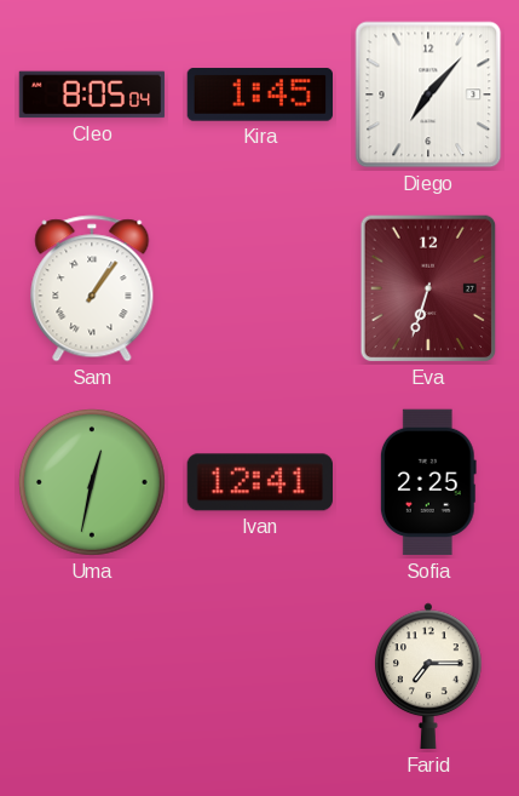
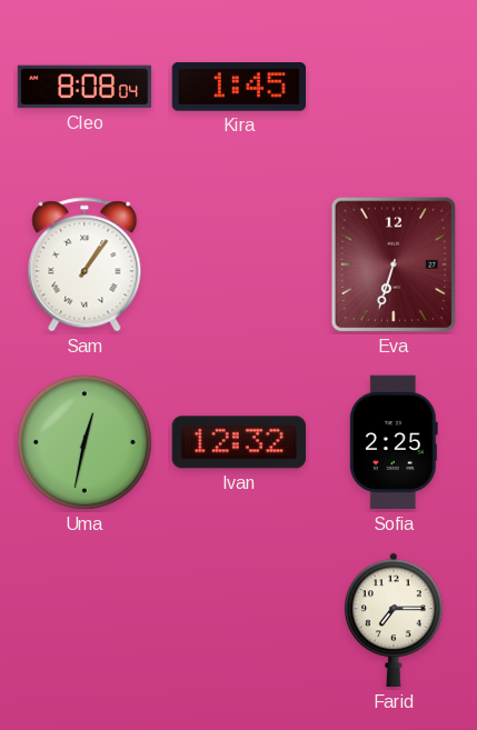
Cleo: 8:05 -> 8:08 (85, 87)
Diego: 7:07 -> none (428, 95)
Ivan: 12:41 -> 12:32 (238, 442)
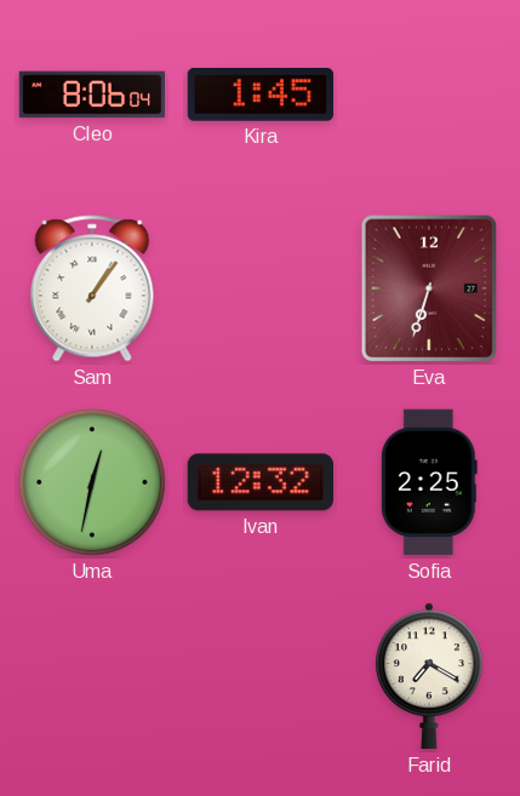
Cleo: 8:08 -> 8:06 (92, 95)
Farid: 7:15 -> 7:20 (430, 676)
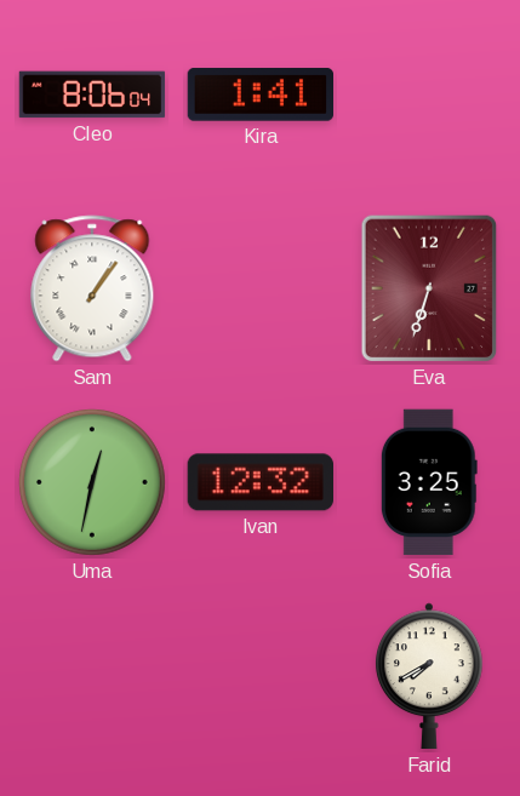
Kira: 1:45 -> 1:41 (259, 95)
Sofia: 2:25 -> 3:25 (429, 482)
Farid: 7:20 -> 7:40 (430, 676)
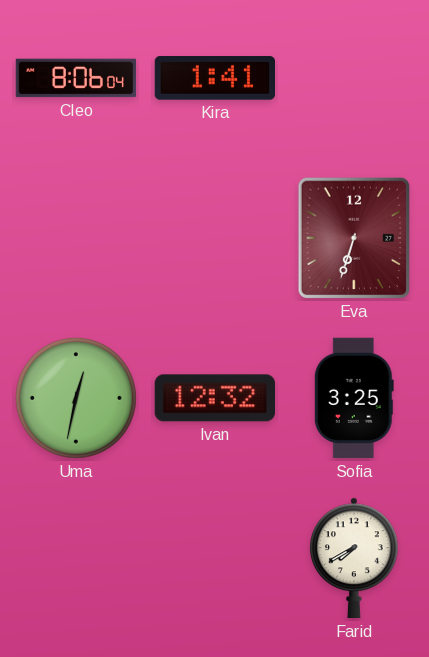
Sam: 1:06 -> none (92, 288)
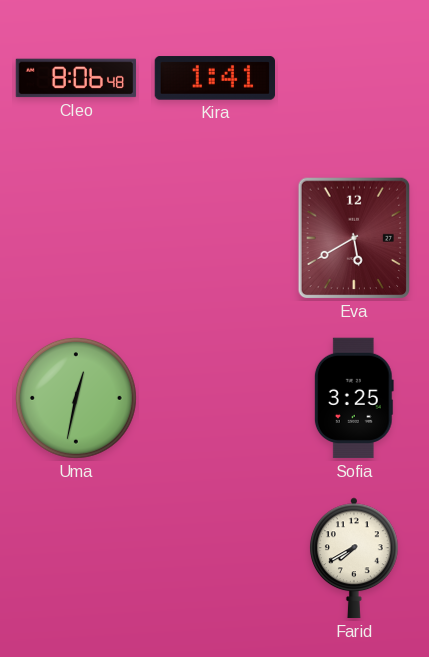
Cleo: 8:06:04 -> 8:06:48 (76, 78)
Eva: 6:33 -> 5:40 (354, 238)
Ivan: 12:32 -> none (214, 398)
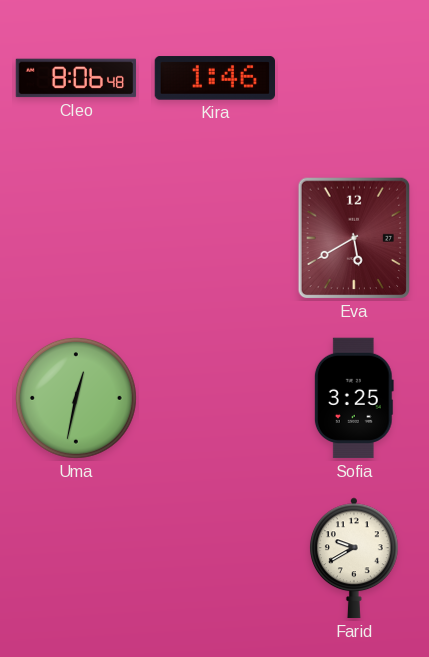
Kira: 1:41 -> 1:46 (214, 78)
Farid: 7:40 -> 9:40 (355, 558)
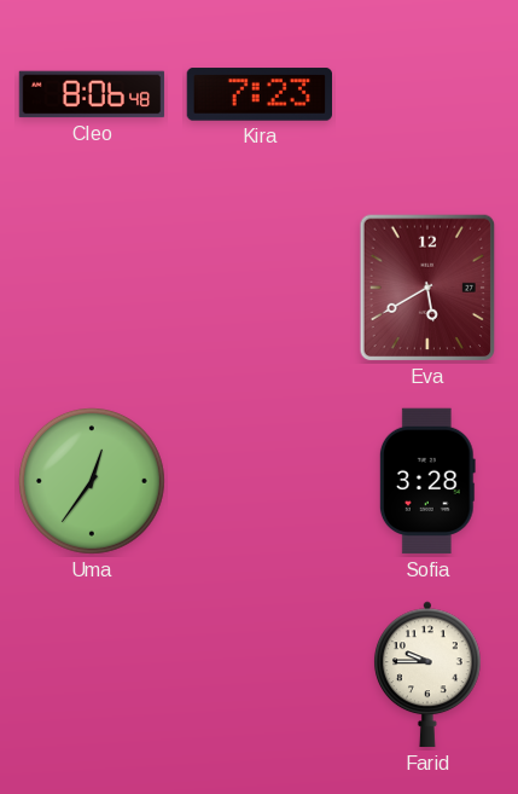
Kira: 1:46 -> 7:23 (258, 94)
Uma: 12:32 -> 12:36 (92, 481)
Sofia: 3:25 -> 3:28 (427, 481)
Farid: 9:40 -> 9:45 (429, 674)
